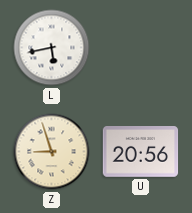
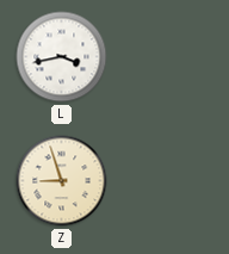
L: 5:43 -> 3:43 (62, 57)
U: 20:56 -> none (141, 152)
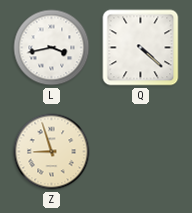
Q: none -> 4:22 (141, 48)
